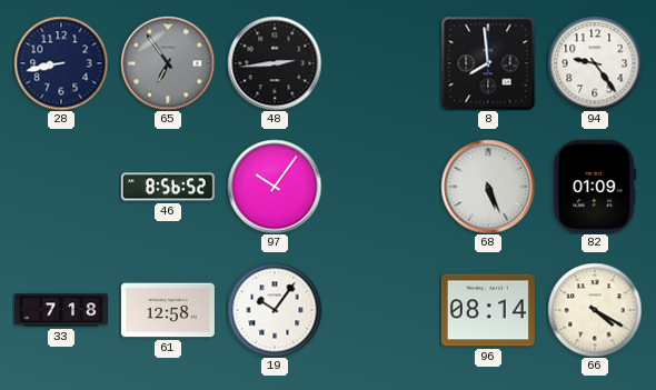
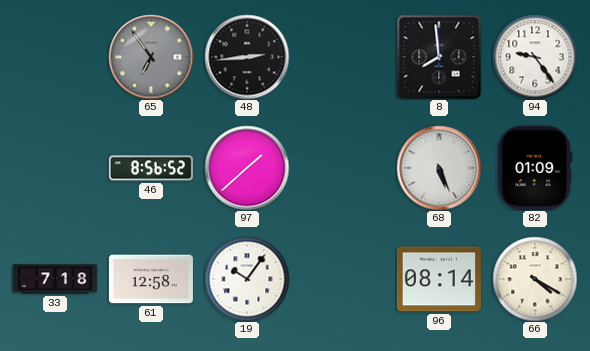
28: 8:43 -> none (61, 63)
97: 10:06 -> 1:38 (247, 168)
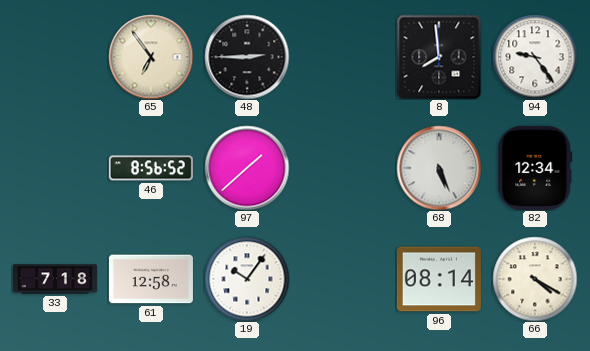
65 dial: grey -> cream (151, 57)
48: 2:44 -> 2:45 (247, 57)
82: 01:09 -> 12:34 (535, 168)
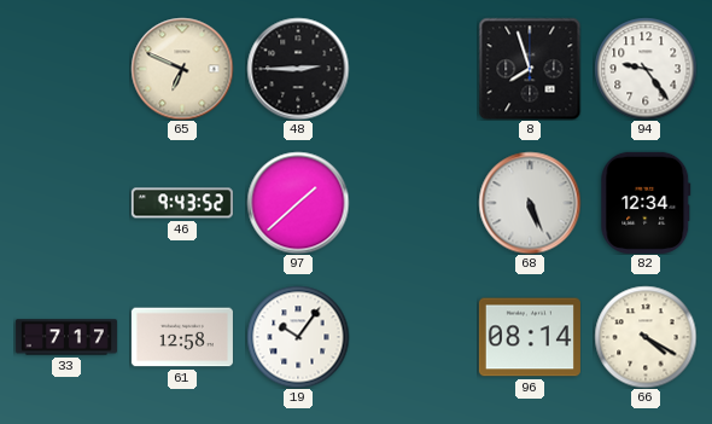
65: 6:54 -> 6:49 (182, 69)
8: 7:59 -> 7:57 (530, 69)
46: 8:56 -> 9:43 (182, 203)
33: 7:18 -> 7:17 (66, 337)
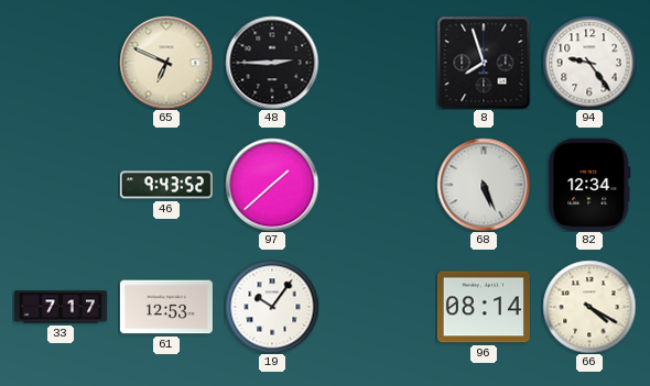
61: 12:58 -> 12:53 (166, 307)
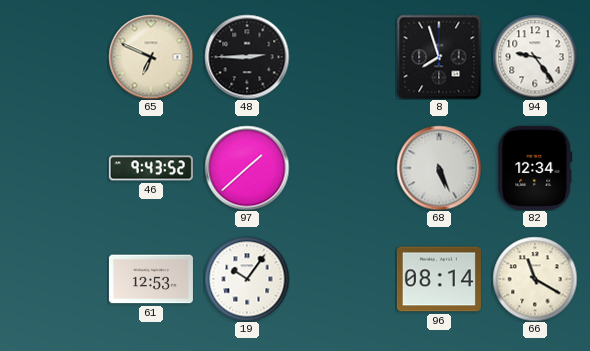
33: 7:17 -> none (61, 307)
66: 4:20 -> 11:20 (535, 279)
